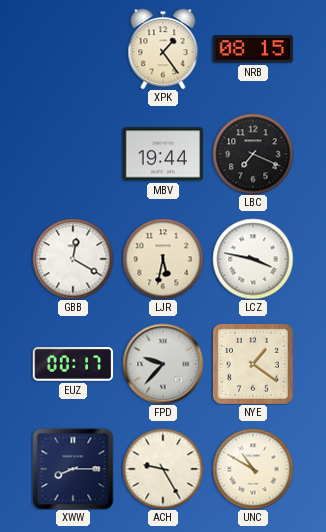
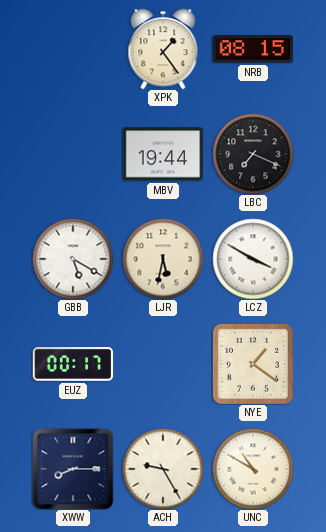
GBB: 12:20 -> 5:20 (73, 259)
LCZ: 3:47 -> 3:50 (253, 259)
FPD: 9:37 -> none (163, 364)
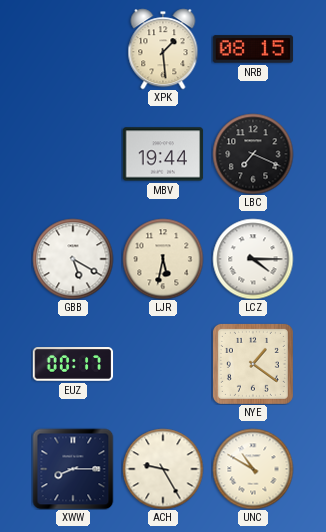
XPK: 1:24 -> 1:29 (163, 49)
LCZ: 3:50 -> 4:15 (253, 259)
